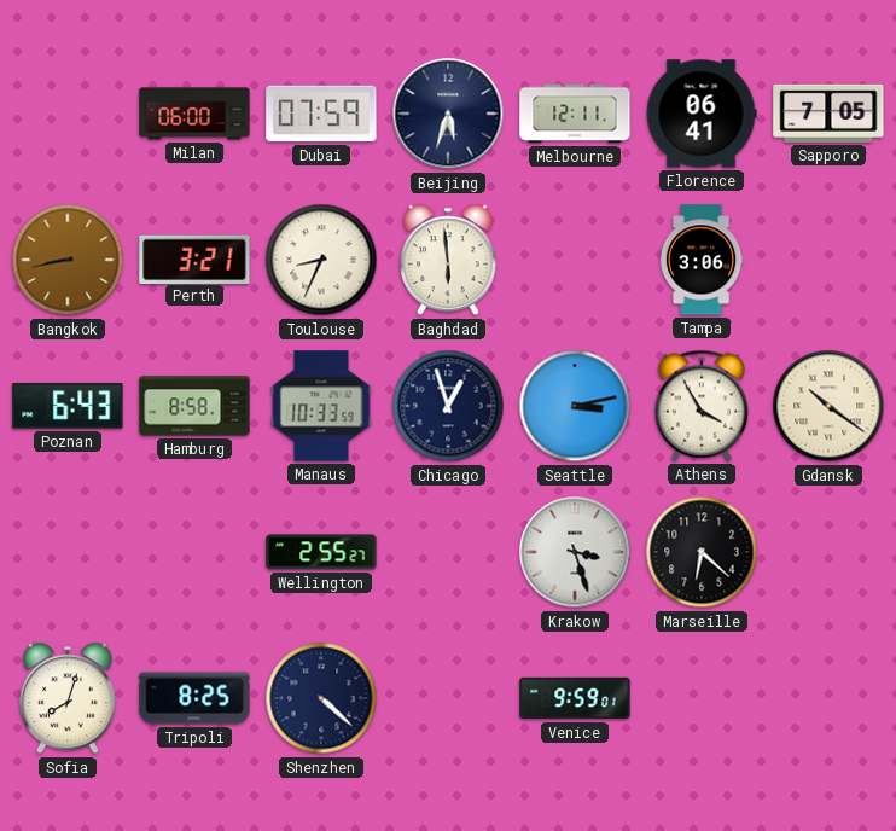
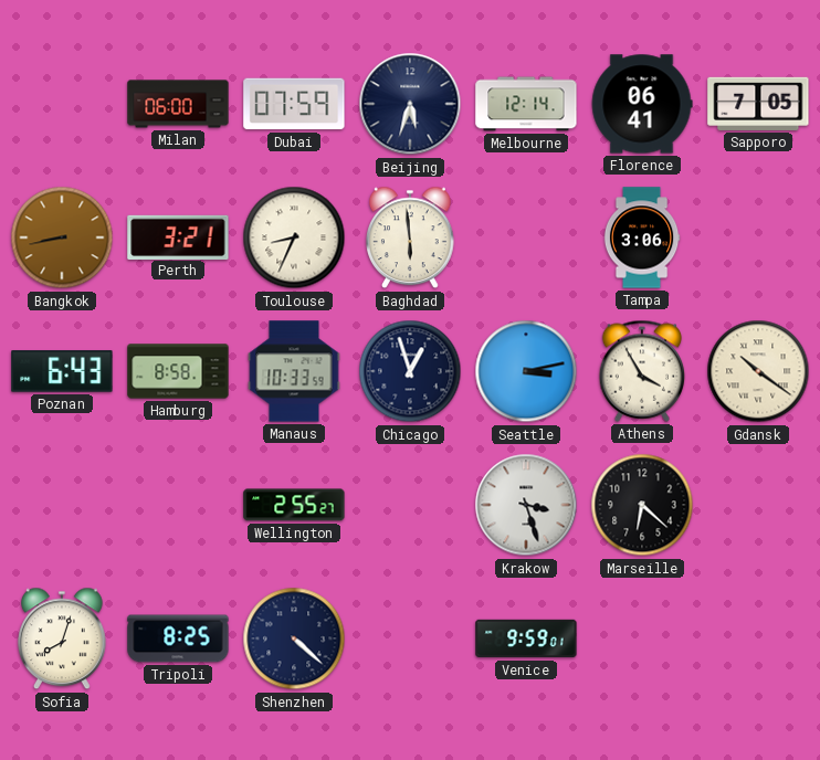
Melbourne: 12:11 -> 12:14 (526, 104)
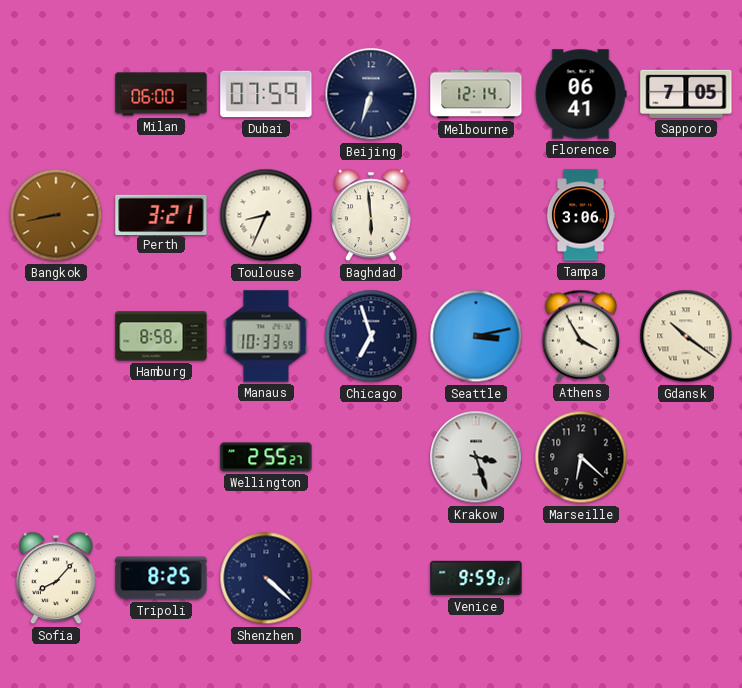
Beijing: 5:33 -> 6:33 (371, 94)
Poznan: 6:43 -> none (62, 371)
Chicago: 12:57 -> 6:57 (371, 336)
Sofia: 8:03 -> 8:07 (57, 578)
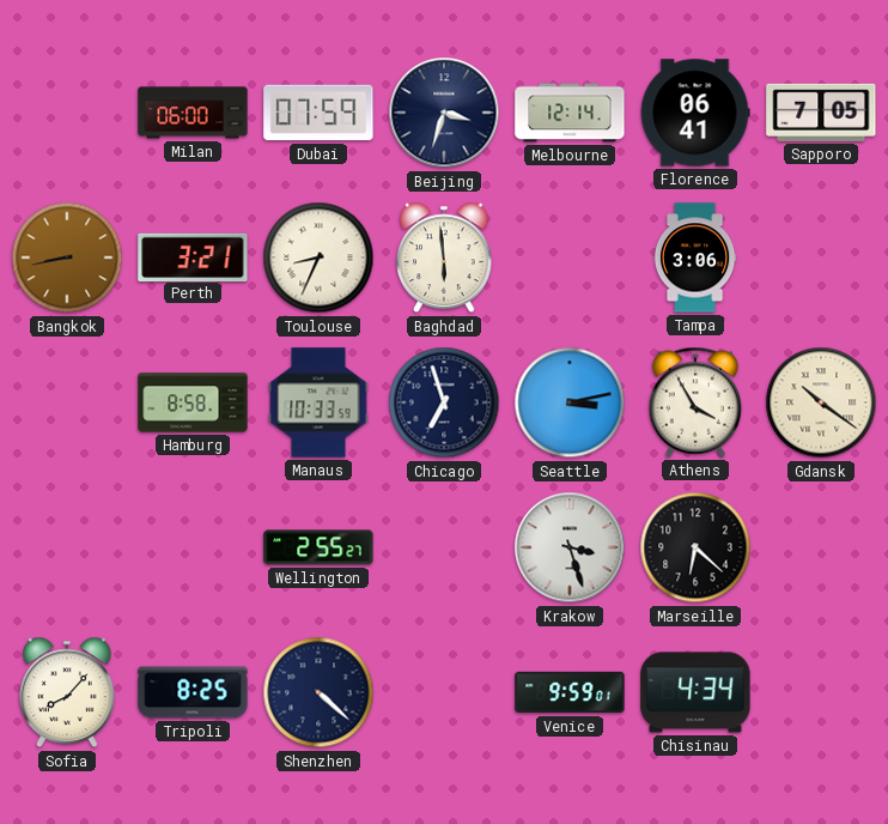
Beijing: 6:33 -> 3:33 (444, 113)
Chisinau: none -> 4:34 (695, 692)
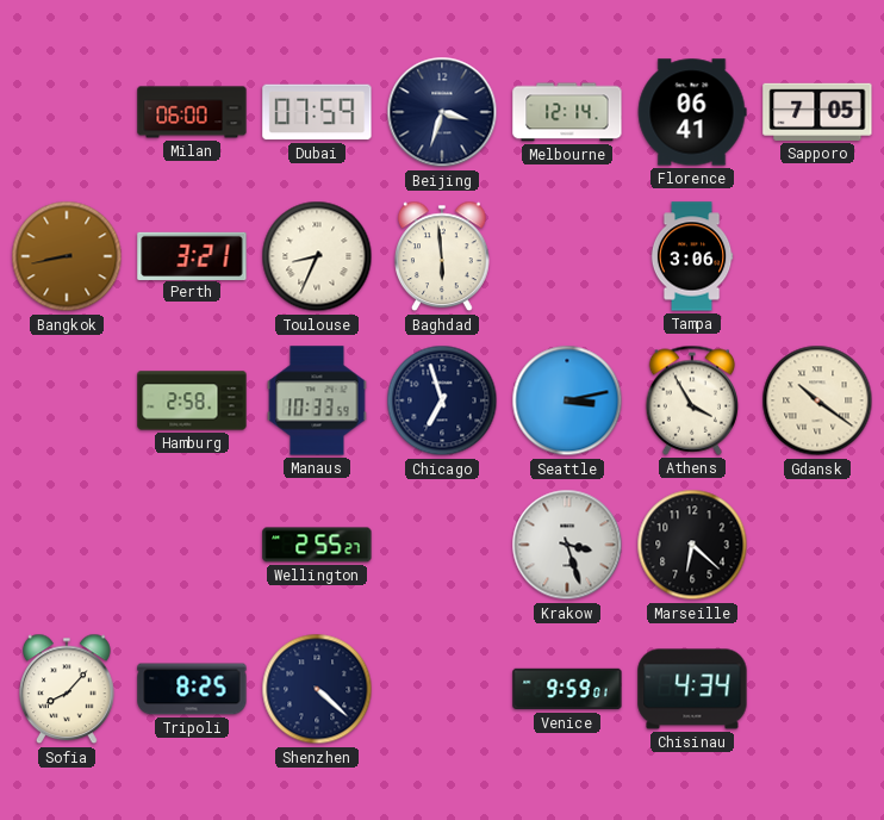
Hamburg: 8:58 -> 2:58 (192, 400)
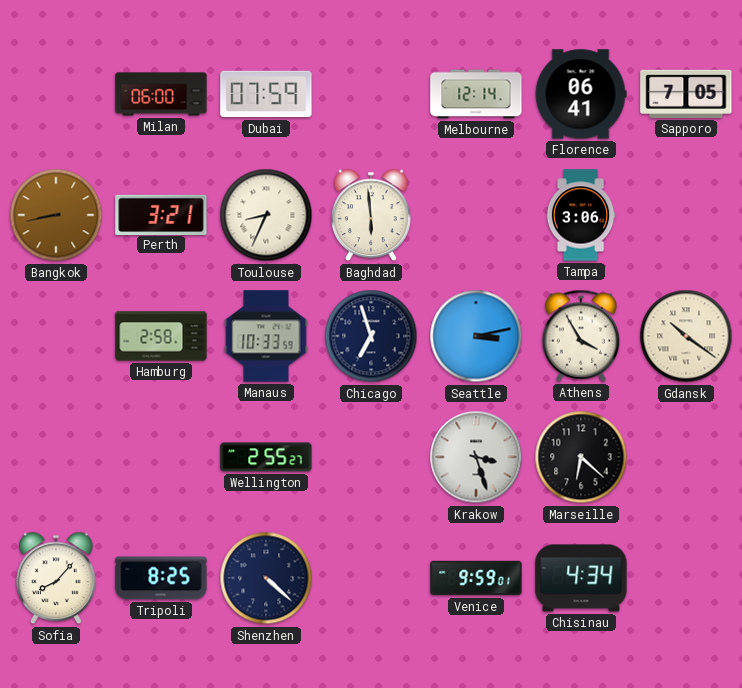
Beijing: 3:33 -> none (442, 112)
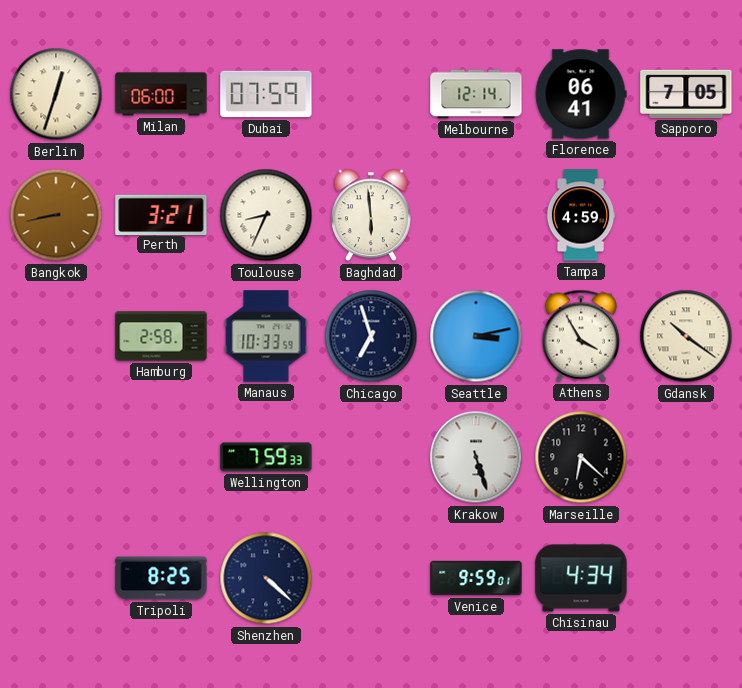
Berlin: none -> 12:33 (56, 94)
Tampa: 3:06 -> 4:59 (581, 215)
Wellington: 2:55 -> 7:59 (266, 457)
Krakow: 3:27 -> 5:27 (476, 457)
Sofia: 8:07 -> none (57, 578)
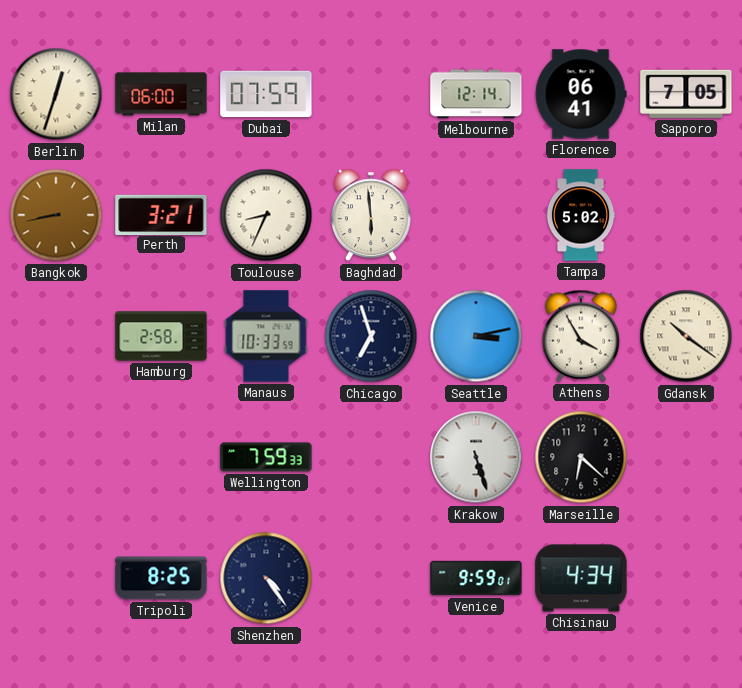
Tampa: 4:59 -> 5:02 (581, 215)
Shenzhen: 4:22 -> 4:24 (266, 578)
